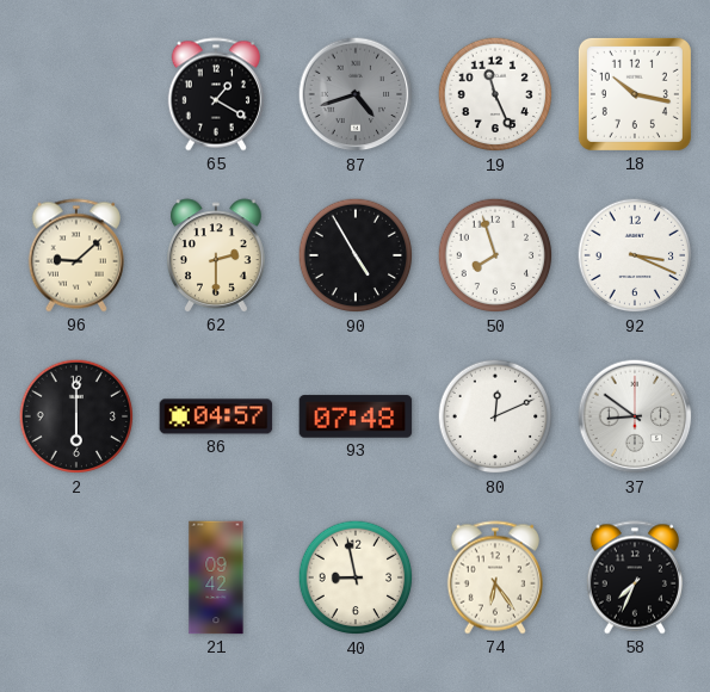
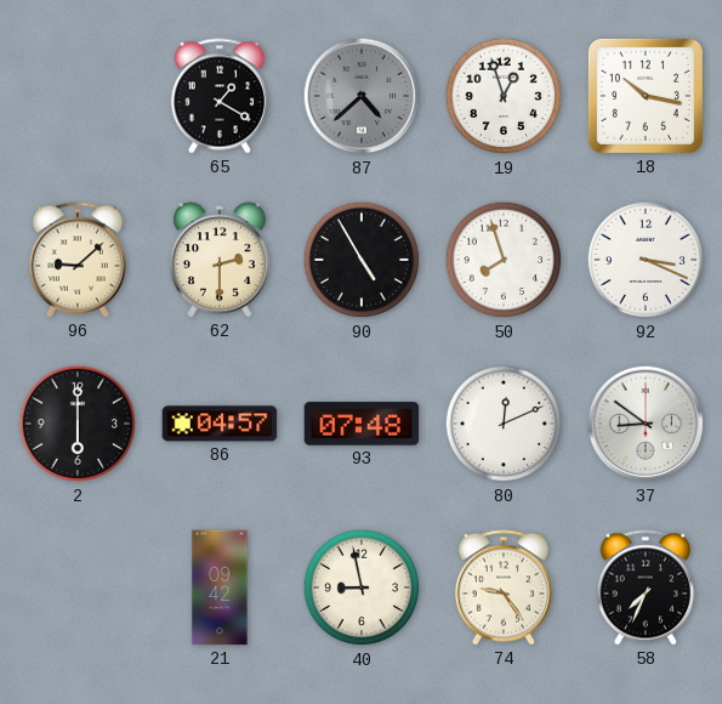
87: 4:42 -> 4:38 (362, 96)
19: 11:26 -> 12:57 (504, 96)
74: 6:24 -> 9:24 (504, 587)
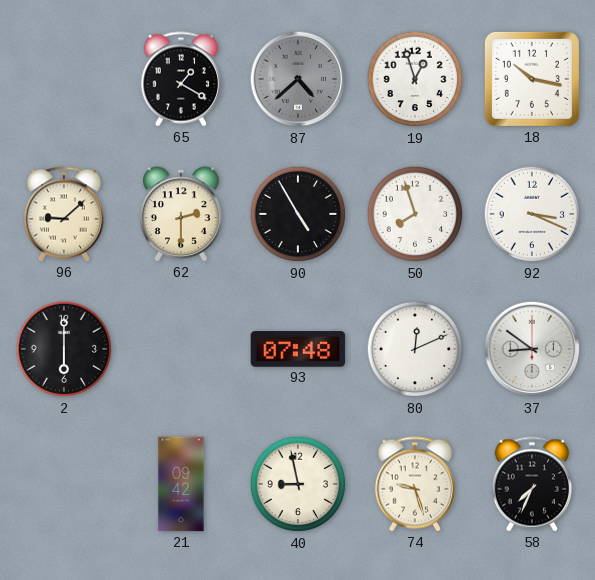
86: 04:57 -> none (220, 424)
74: 9:24 -> 9:27 (415, 484)
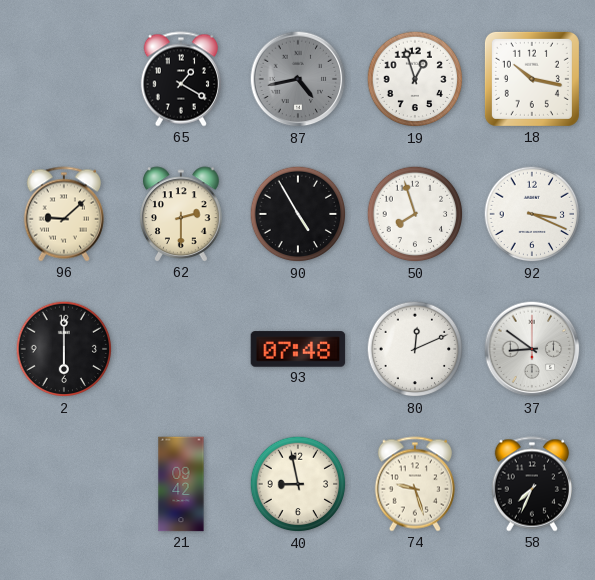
87: 4:38 -> 4:43 (298, 79)
